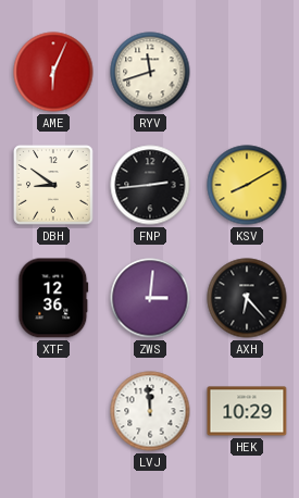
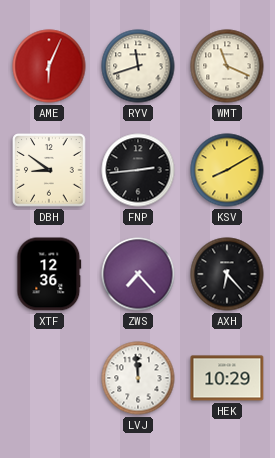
WMT: none -> 11:19 (227, 66)
ZWS: 3:01 -> 7:23 (138, 274)
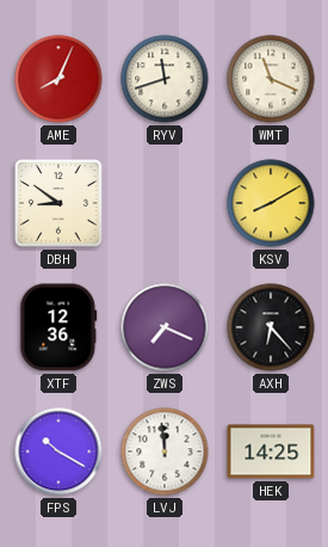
AME: 6:04 -> 8:04 (58, 79)
FNP: 2:44 -> none (138, 170)
ZWS: 7:23 -> 7:19 (165, 327)
FPS: none -> 10:20 (58, 451)
HEK: 10:29 -> 14:25 (271, 451)
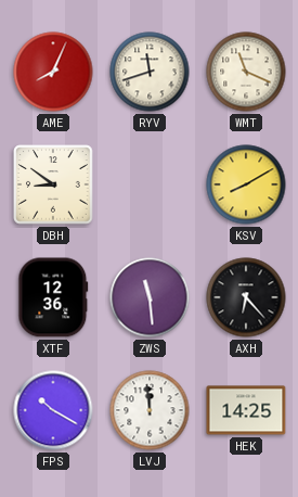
ZWS: 7:19 -> 11:29 (150, 297)
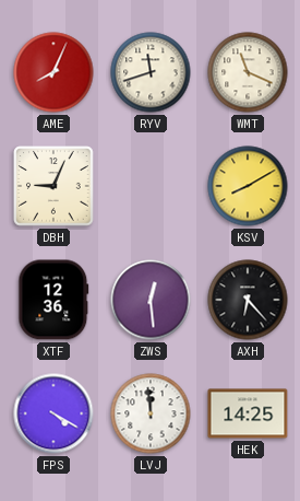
DBH: 8:51 -> 9:04 (53, 186)
ZWS: 11:29 -> 12:29 (151, 300)
FPS: 10:20 -> 4:20 (53, 413)
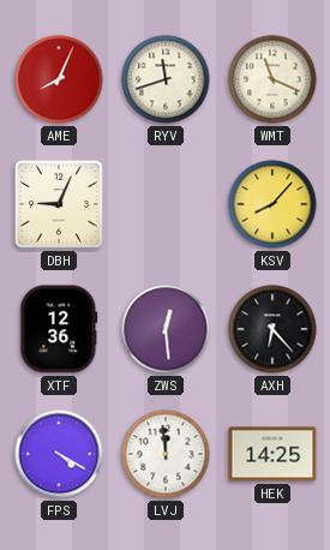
KSV: 8:10 -> 8:07 (272, 204)
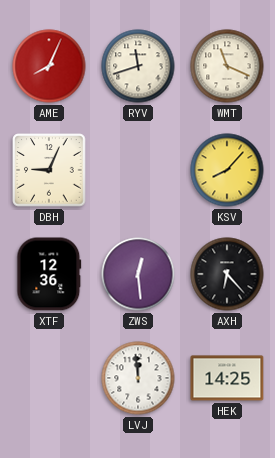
FPS: 4:20 -> none (59, 454)
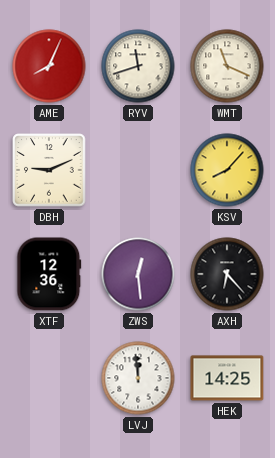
DBH: 9:04 -> 9:11 (49, 170)
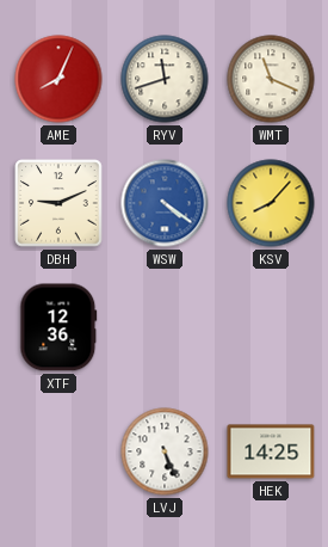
WSW: none -> 4:21 (165, 203)
ZWS: 12:29 -> none (138, 274)
AXH: 6:23 -> none (227, 274)
LVJ: 11:59 -> 5:26 (165, 451)
